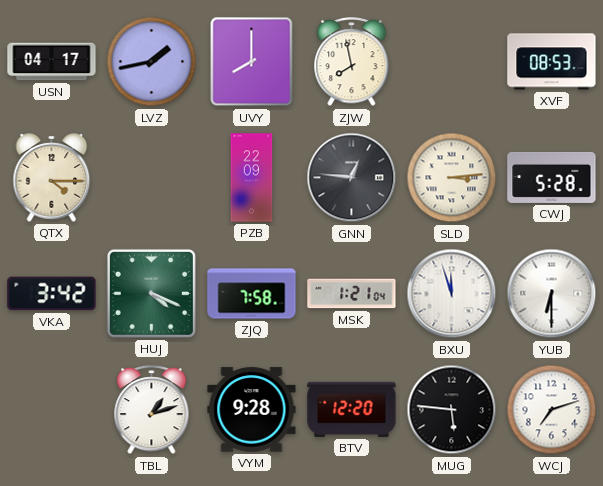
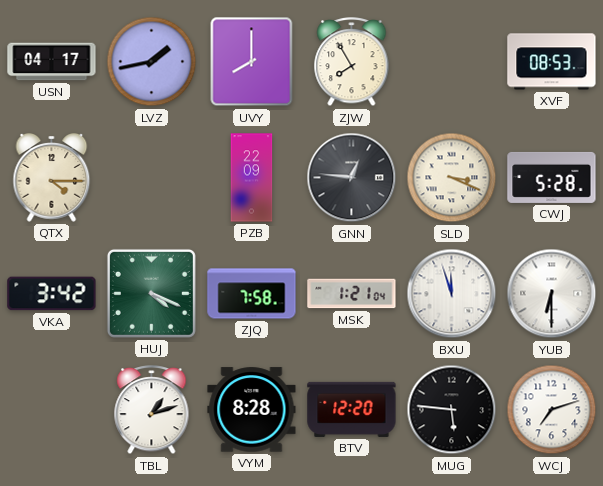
ZJW: 7:58 -> 7:55 (352, 63)
SLD: 3:14 -> 3:19 (452, 178)
VYM: 9:28 -> 8:28 (252, 410)
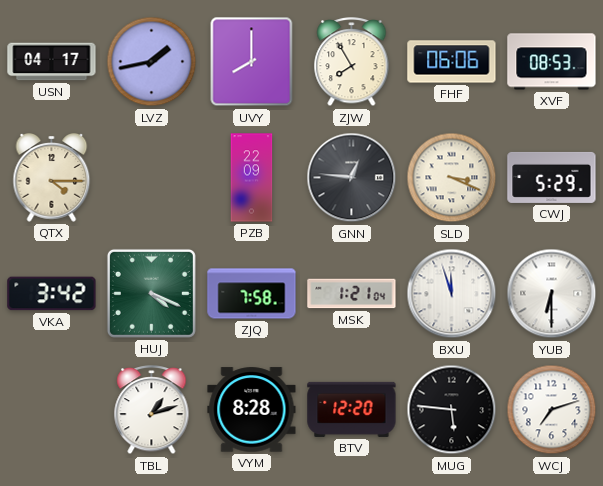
FHF: none -> 06:06 (452, 62)
CWJ: 5:28 -> 5:29 (552, 177)
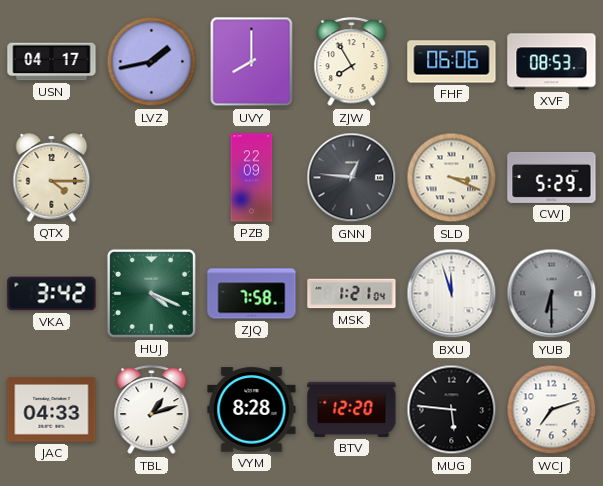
YUB dial: white -> grey (552, 294)
JAC: none -> 04:33 (52, 410)
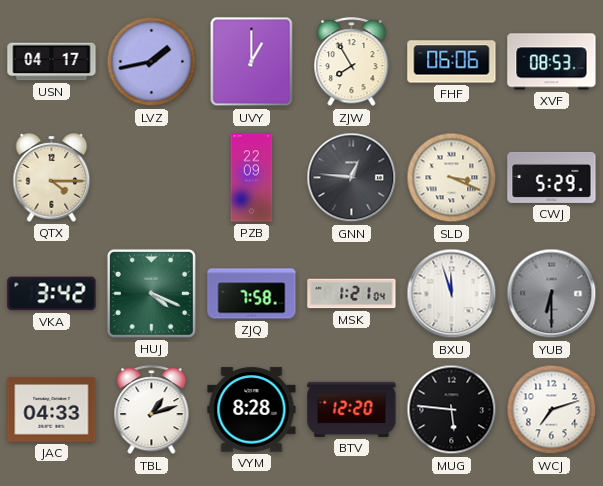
UVY: 8:00 -> 1:00 (252, 62)
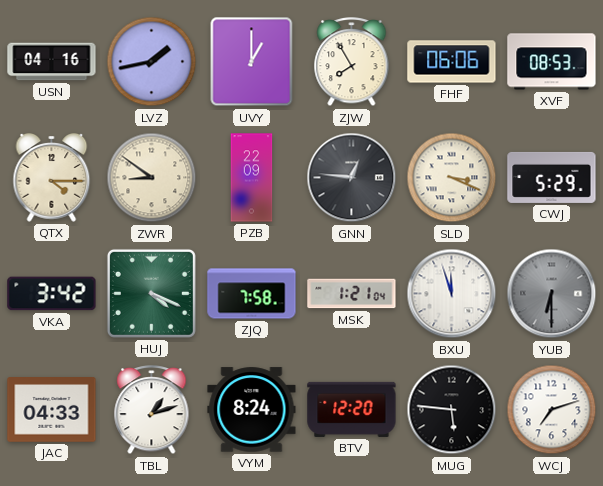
USN: 04:17 -> 04:16 (52, 62)
ZWR: none -> 8:51 (152, 178)
VYM: 8:28 -> 8:24 (252, 410)
